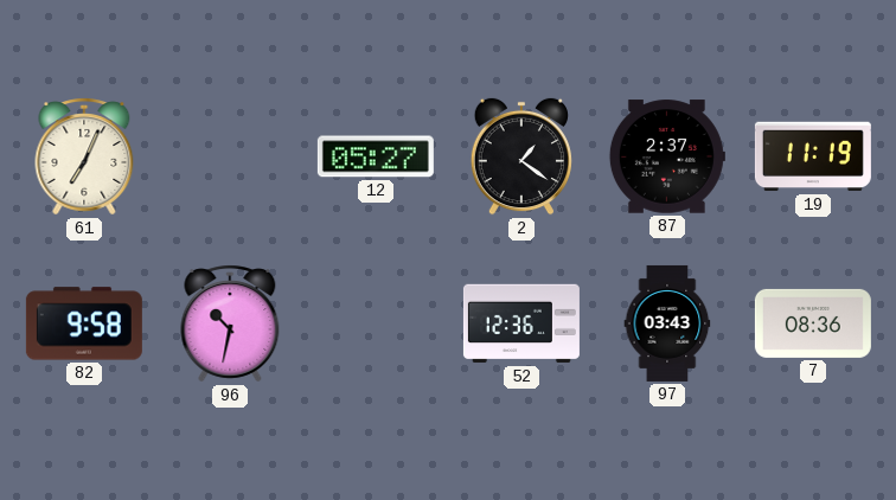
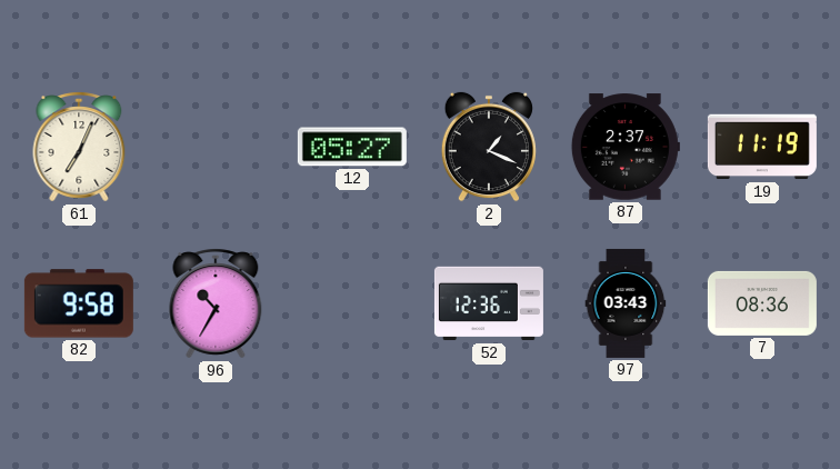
2: 1:21 -> 1:19 (489, 147)
96: 10:32 -> 10:35 (216, 303)
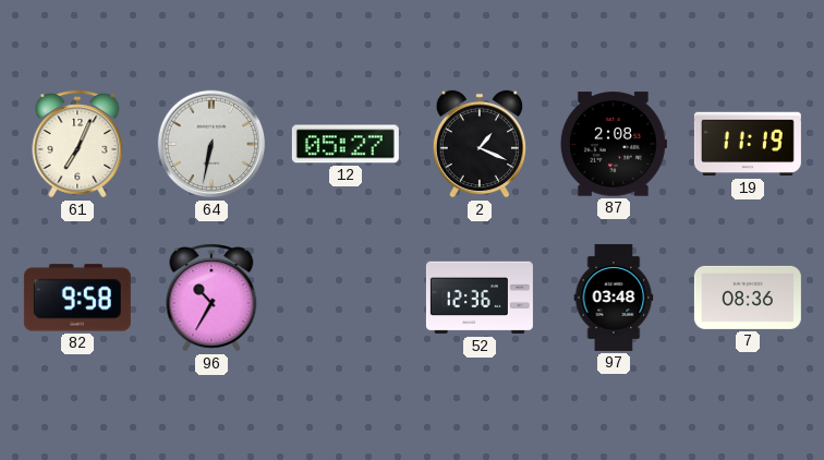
64: none -> 6:32 (211, 144)
87: 2:37 -> 2:08 (614, 144)
97: 03:43 -> 03:48 (614, 298)
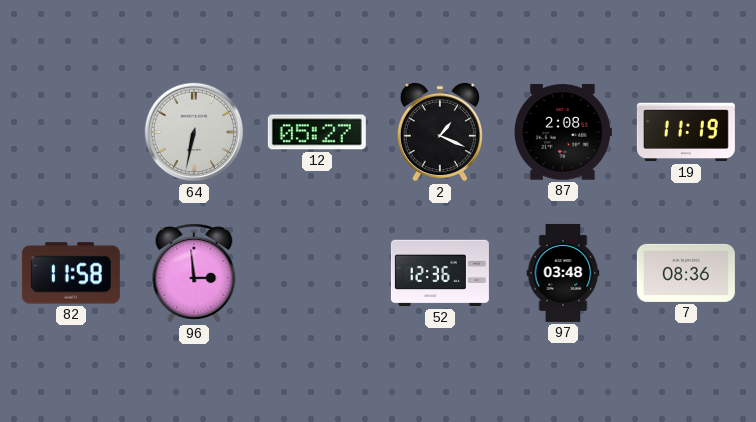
61: 7:04 -> none (77, 144)
82: 9:58 -> 11:58 (71, 273)
96: 10:35 -> 2:59 (194, 273)
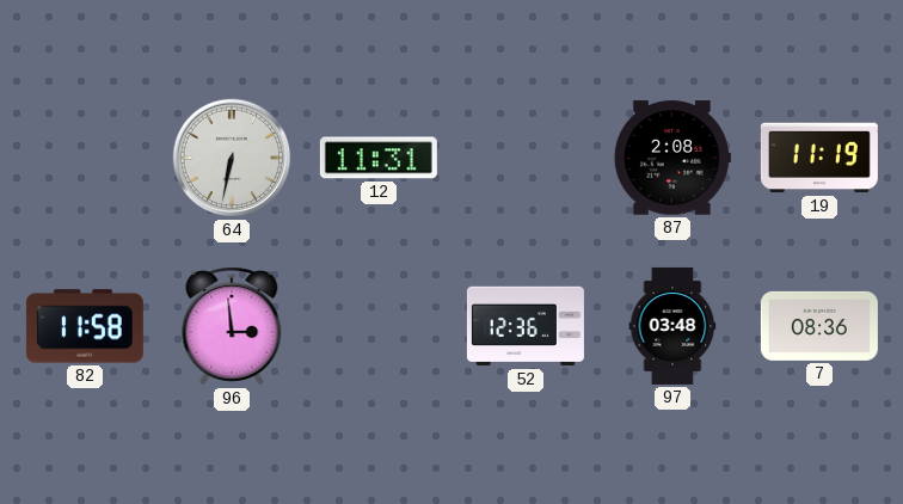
12: 05:27 -> 11:31 (379, 158)
2: 1:19 -> none (440, 132)
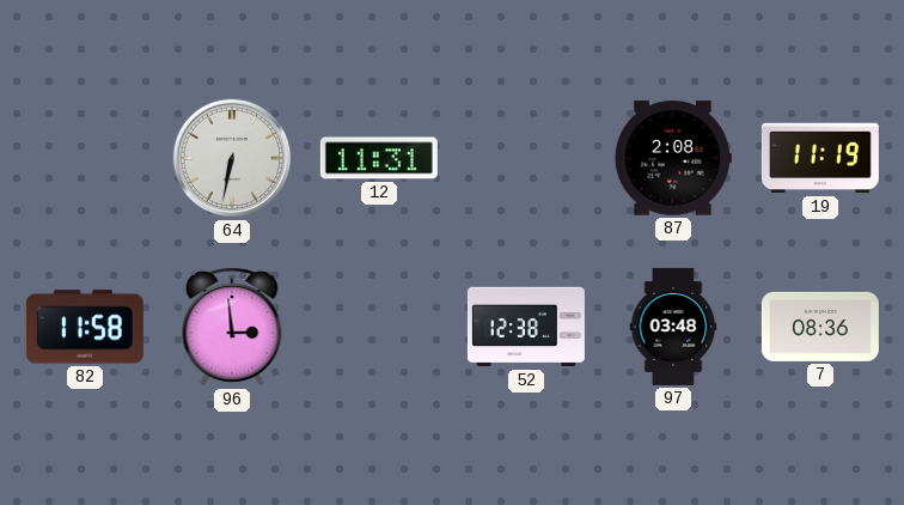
52: 12:36 -> 12:38 (526, 327)
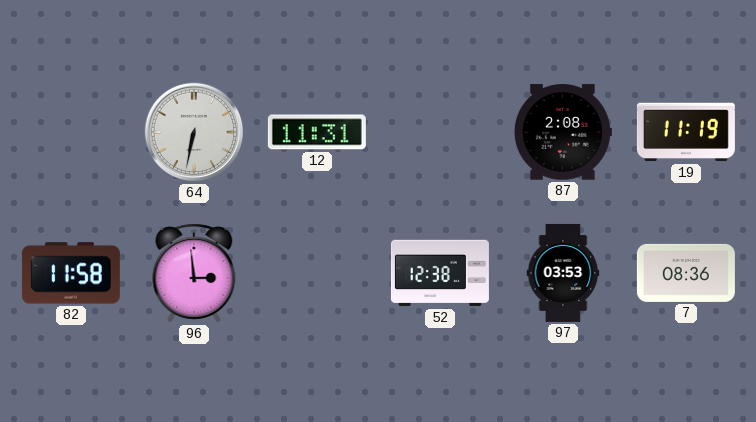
97: 03:48 -> 03:53 (563, 273)
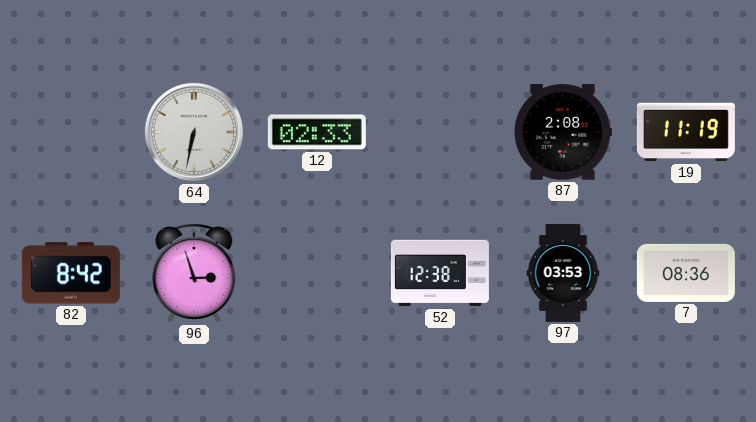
12: 11:31 -> 02:33 (317, 132)
82: 11:58 -> 8:42 (71, 273)
96: 2:59 -> 2:57 (194, 273)
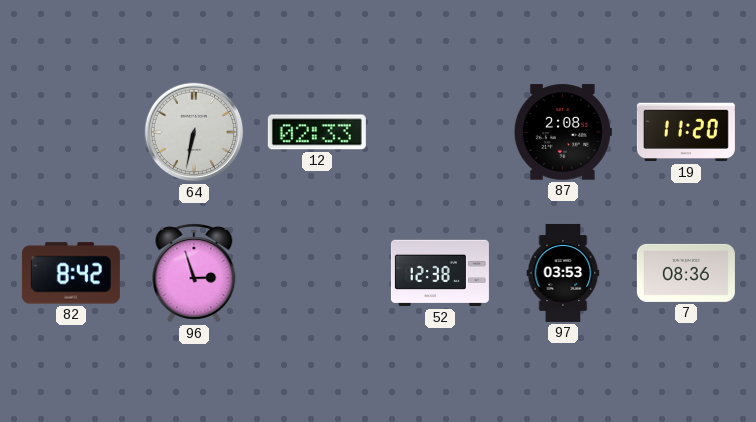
19: 11:19 -> 11:20 (686, 132)
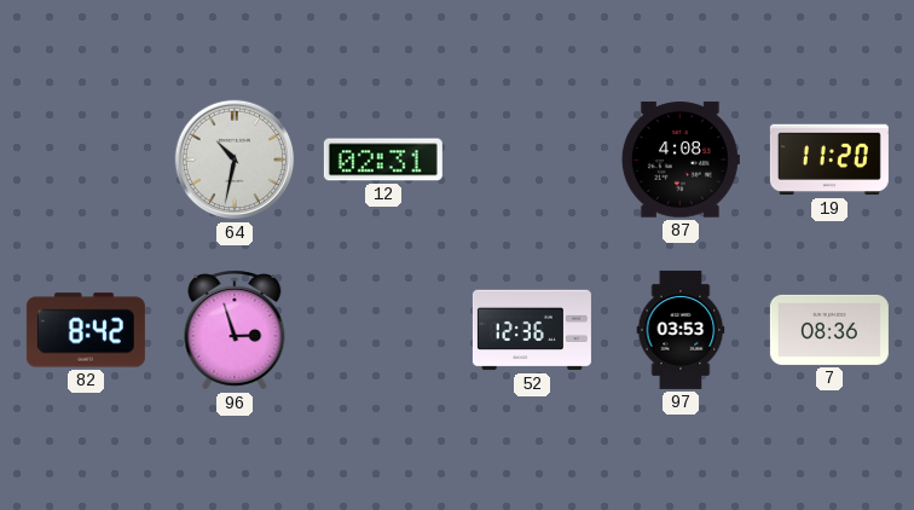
64: 6:32 -> 10:32 (235, 160)
12: 02:33 -> 02:31 (383, 160)
87: 2:08 -> 4:08 (681, 160)
52: 12:38 -> 12:36 (532, 330)
